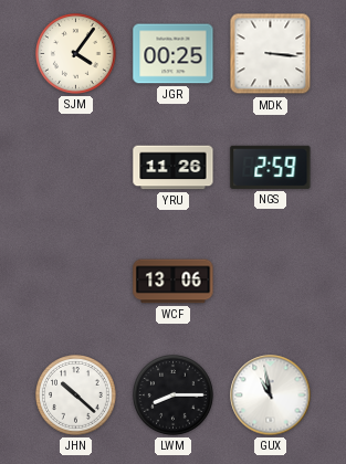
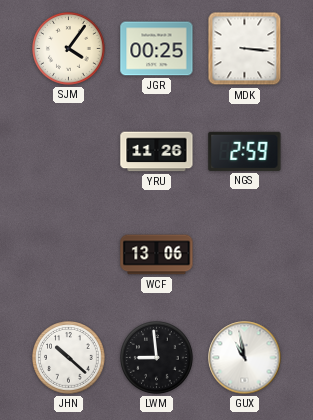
LWM: 8:15 -> 8:59 (157, 358)
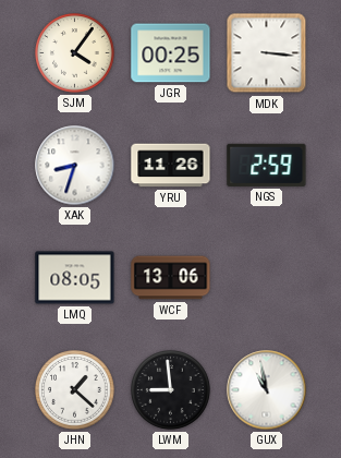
XAK: none -> 8:33 (75, 166)
LMQ: none -> 08:05 (75, 278)
JHN: 10:22 -> 1:22 (75, 390)
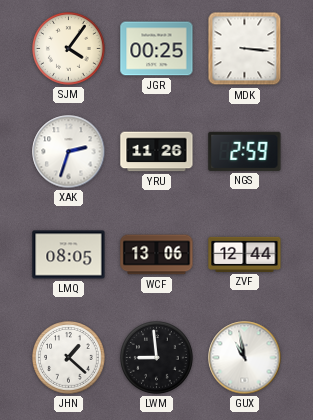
XAK: 8:33 -> 2:33 (69, 152)
ZVF: none -> 12:44 (245, 254)
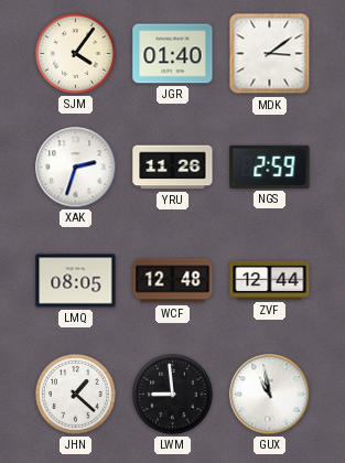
JGR: 00:25 -> 01:40 (173, 54)
MDK: 3:16 -> 3:09 (270, 54)
WCF: 13:06 -> 12:48 (173, 281)
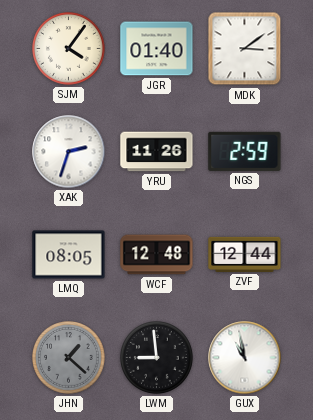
JHN dial: white -> grey (69, 358)
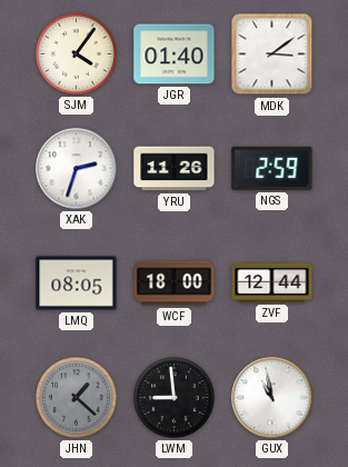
WCF: 12:48 -> 18:00 (175, 284)
